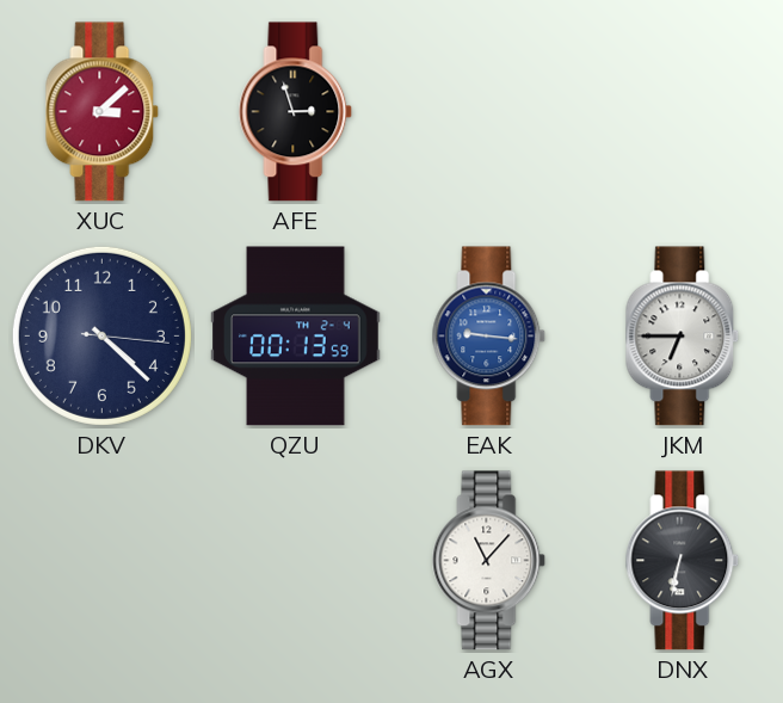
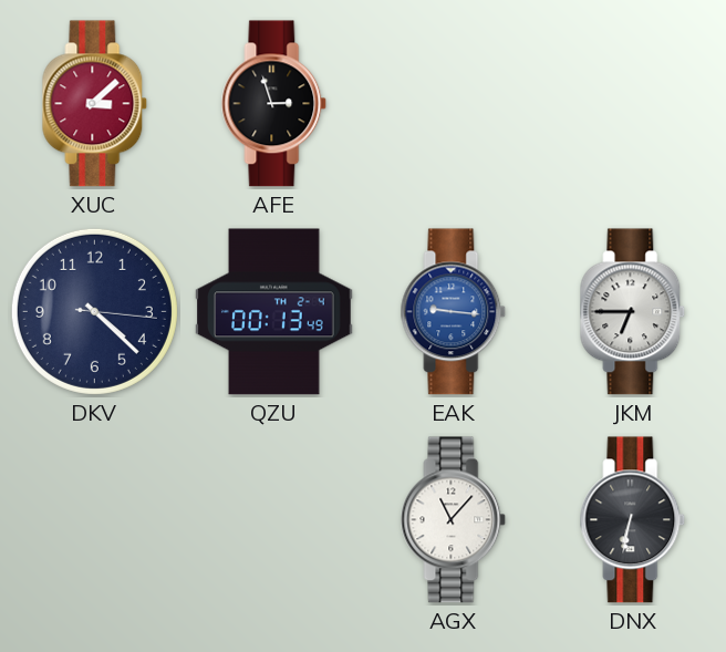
QZU: 00:13:59 -> 00:13:49 (274, 312)
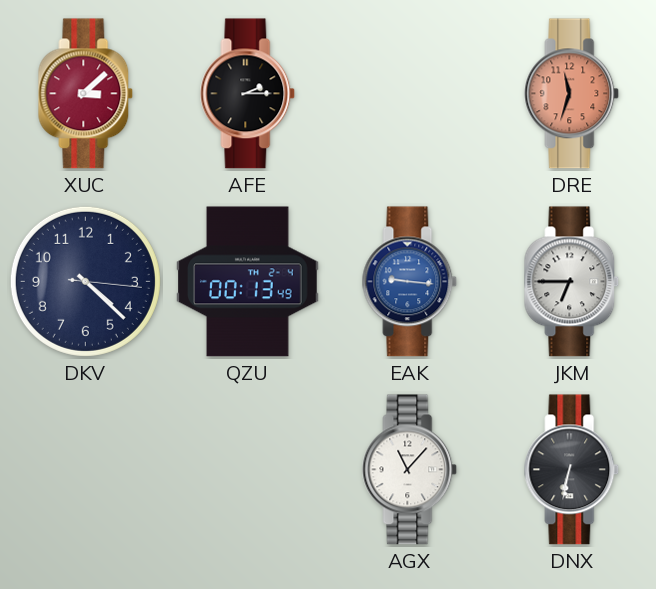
AFE: 2:57 -> 2:15 (248, 94)
DRE: none -> 11:33 (572, 94)
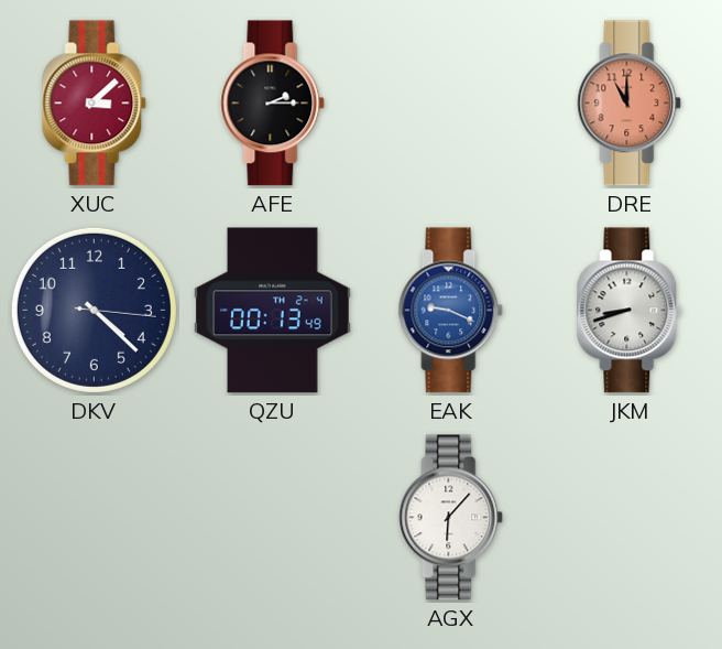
DRE: 11:33 -> 11:00 (630, 104)
EAK: 9:16 -> 9:19 (451, 311)
JKM: 6:45 -> 8:42 (630, 311)
AGX: 11:07 -> 6:07 (451, 518)
DNX: 6:32 -> none (572, 470)
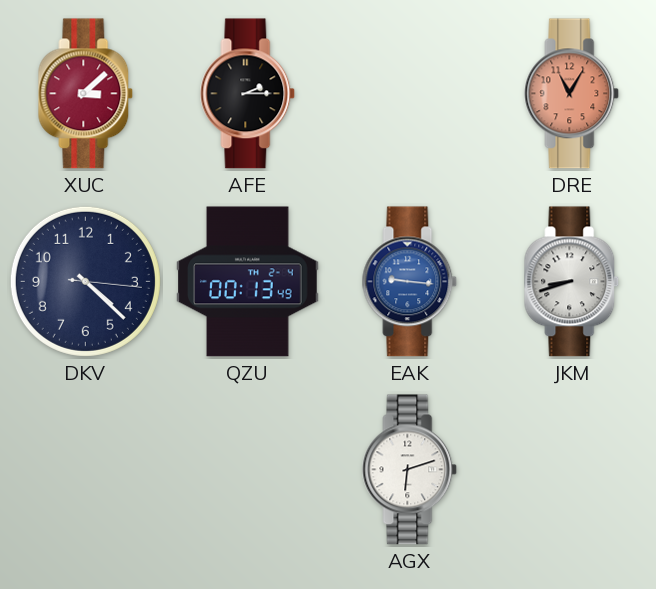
DRE: 11:00 -> 11:05 (572, 94)
EAK: 9:19 -> 9:16 (410, 282)
AGX: 6:07 -> 6:12 (410, 470)
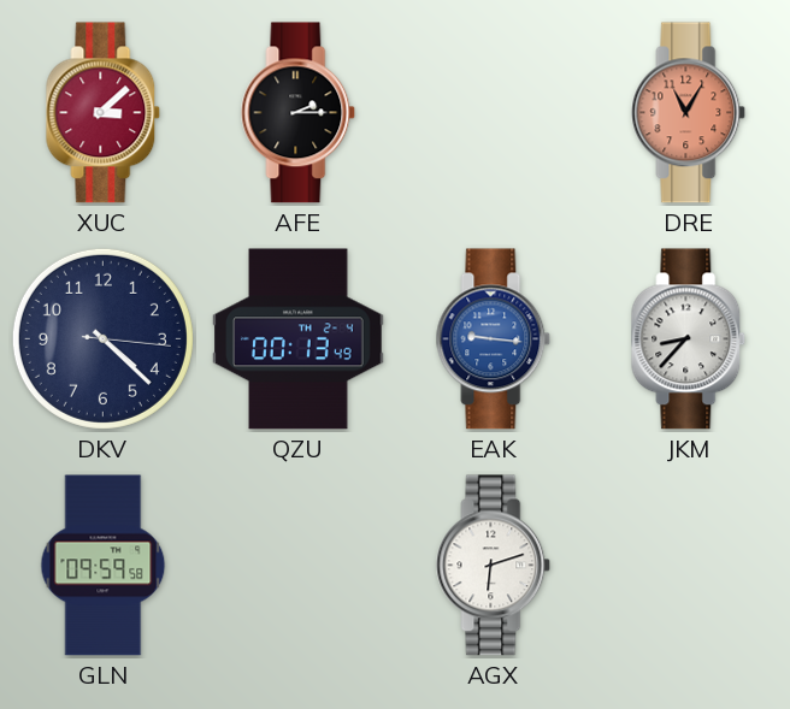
JKM: 8:42 -> 8:37 (689, 339)
GLN: none -> 09:59 (104, 566)
